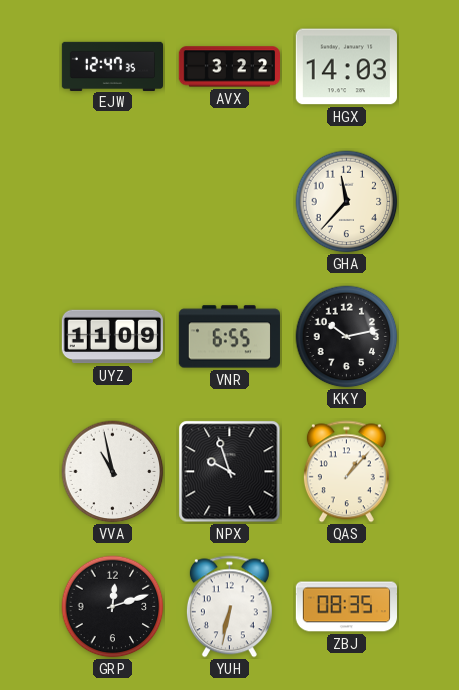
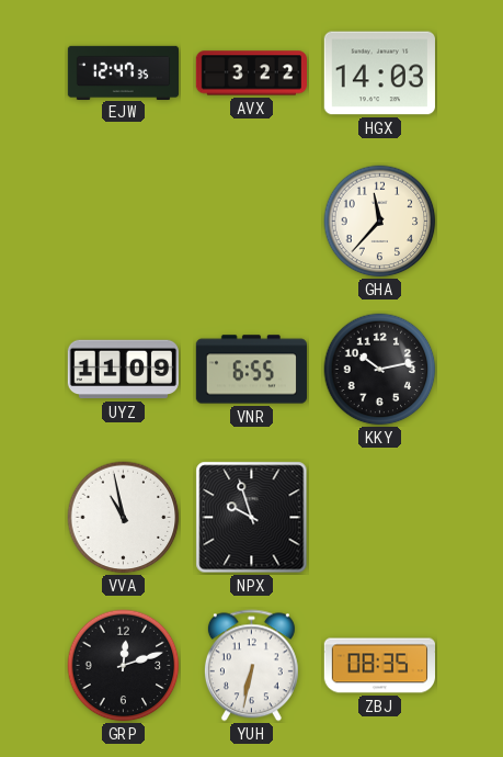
QAS: 1:07 -> none (346, 472)
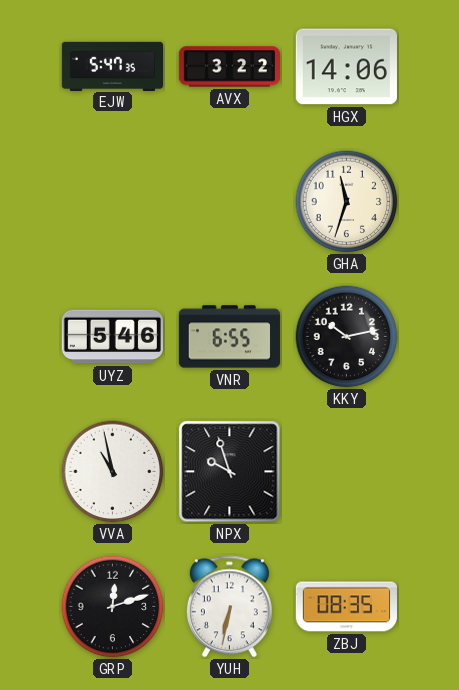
EJW: 12:47 -> 5:47 (112, 66)
HGX: 14:03 -> 14:06 (346, 67)
GHA: 11:37 -> 11:33 (347, 202)
UYZ: 11:09 -> 5:46 (112, 337)
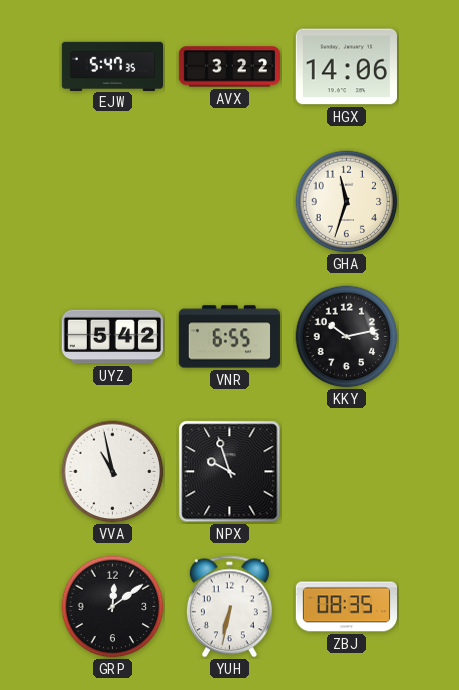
UYZ: 5:46 -> 5:42 (112, 337)
GRP: 12:12 -> 12:09 (113, 607)
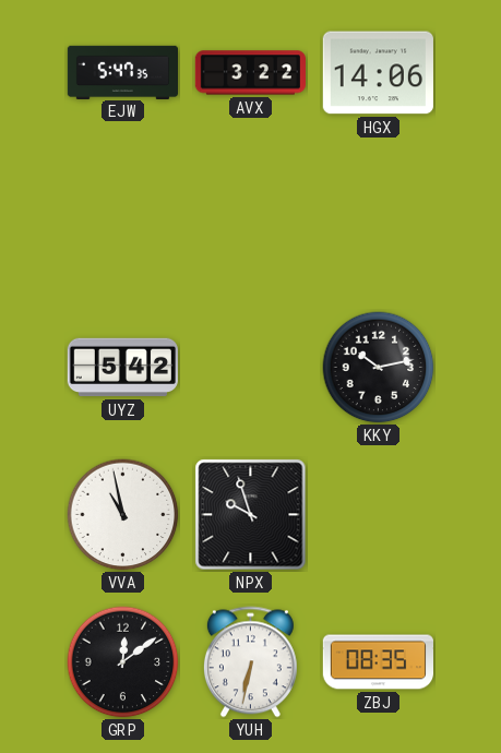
GHA: 11:33 -> none (347, 202)
VNR: 6:55 -> none (229, 337)
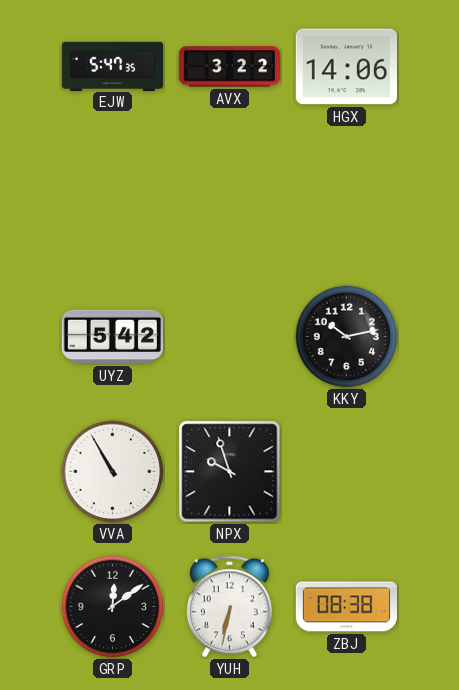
VVA: 10:58 -> 10:55 (113, 472)
ZBJ: 08:35 -> 08:38 (346, 607)
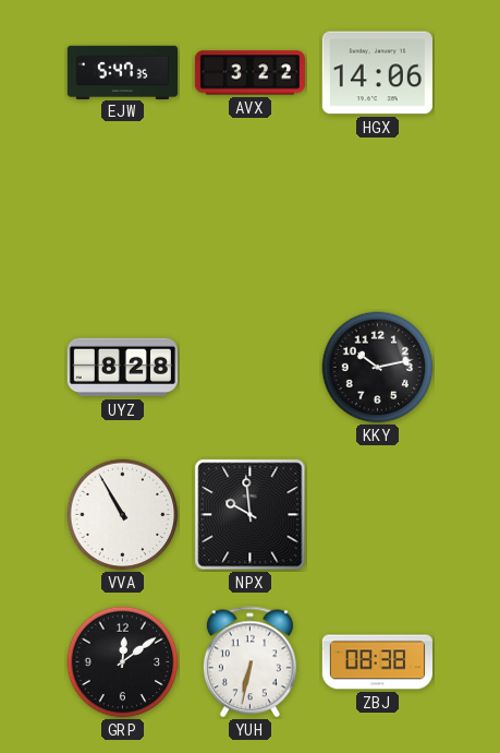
UYZ: 5:42 -> 8:28 (122, 368)
NPX: 9:57 -> 9:59 (251, 515)
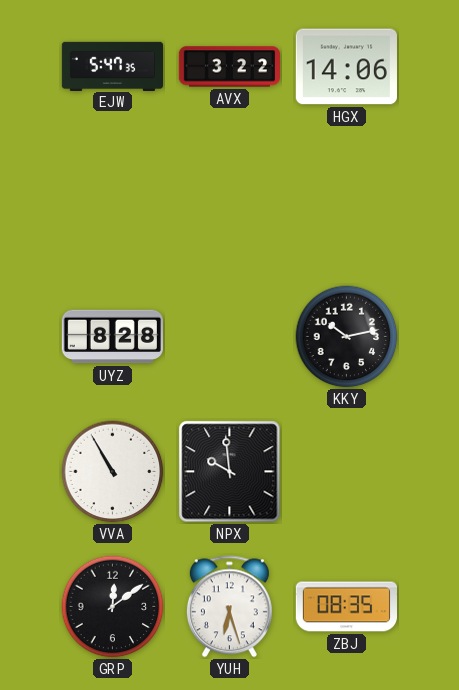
YUH: 6:32 -> 6:27 (229, 607)
ZBJ: 08:38 -> 08:35 (346, 607)
